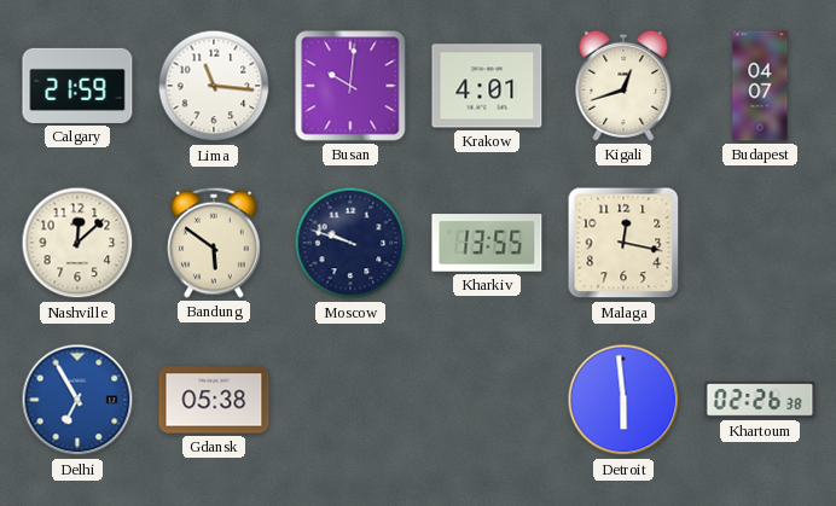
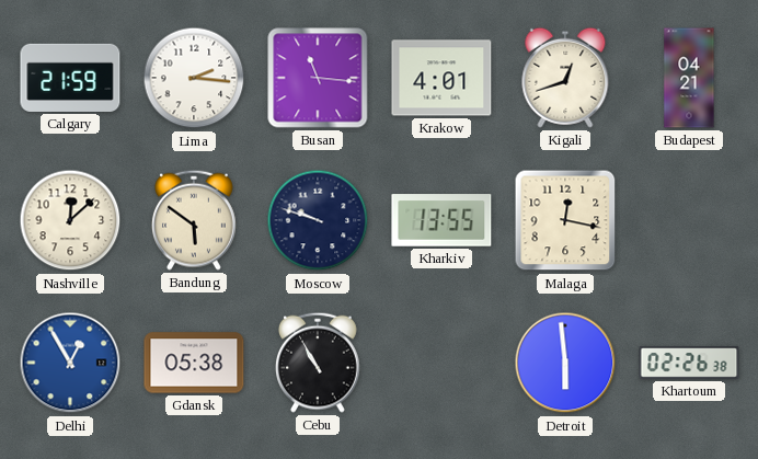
Lima: 11:16 -> 2:16 (194, 78)
Busan: 10:01 -> 11:16 (318, 78)
Budapest: 04:07 -> 04:21 (689, 78)
Delhi: 6:55 -> 12:55 (70, 363)
Cebu: none -> 10:55 (318, 363)
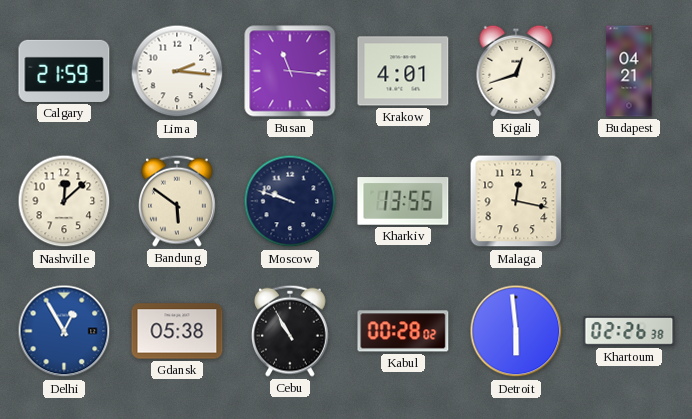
Kabul: none -> 00:28 (403, 331)
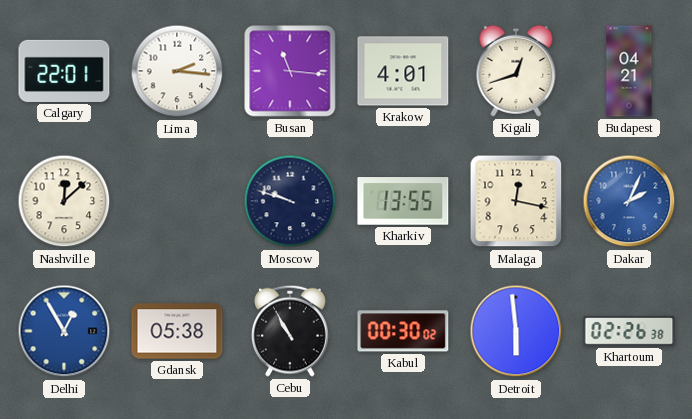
Calgary: 21:59 -> 22:01 (64, 71)
Bandung: 5:51 -> none (177, 201)
Dakar: none -> 2:04 (629, 201)
Kabul: 00:28 -> 00:30 (403, 331)
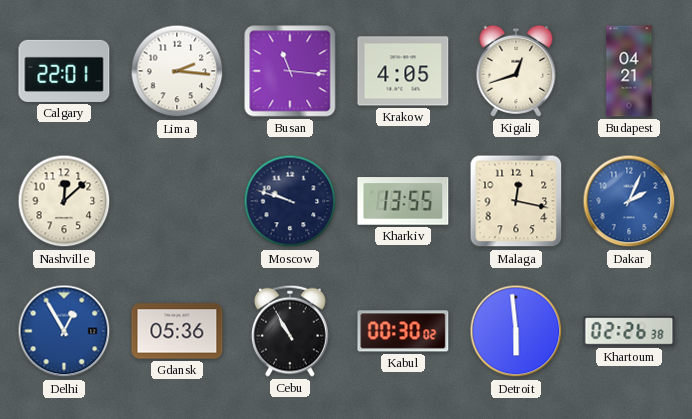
Krakow: 4:01 -> 4:05 (403, 71)
Gdansk: 05:38 -> 05:36 (177, 331)
